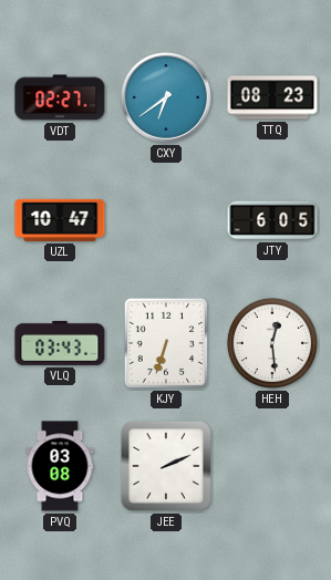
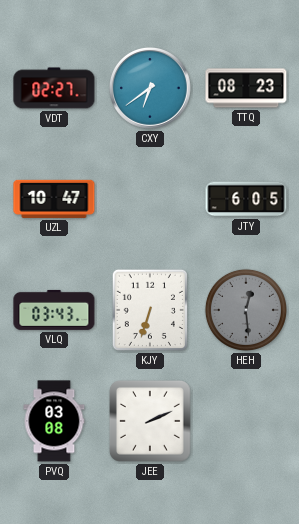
HEH dial: white -> grey (246, 310)
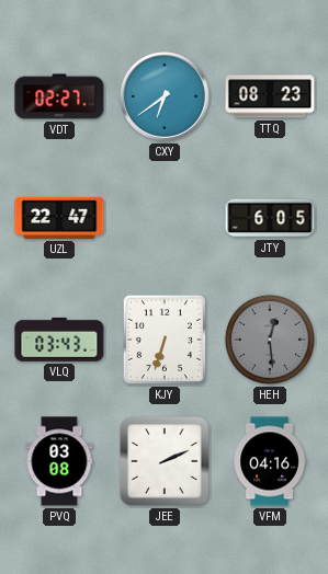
UZL: 10:47 -> 22:47 (59, 218)
VFM: none -> 04:16 (270, 461)
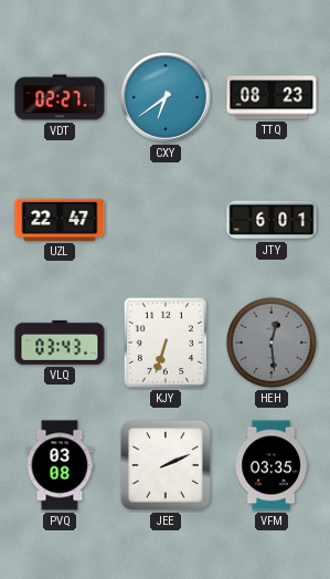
JTY: 6:05 -> 6:01 (272, 220)
VFM: 04:16 -> 03:35 (272, 465)
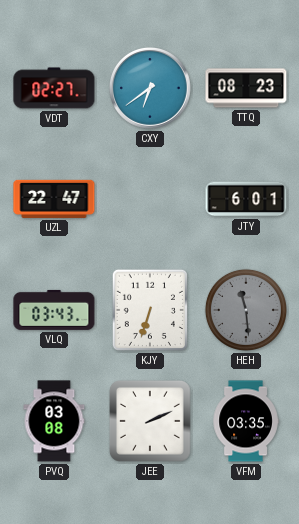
HEH: 12:29 -> 11:29 (246, 310)
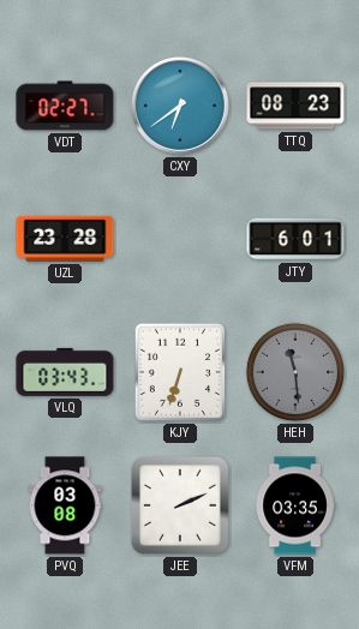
UZL: 22:47 -> 23:28 (65, 239)
